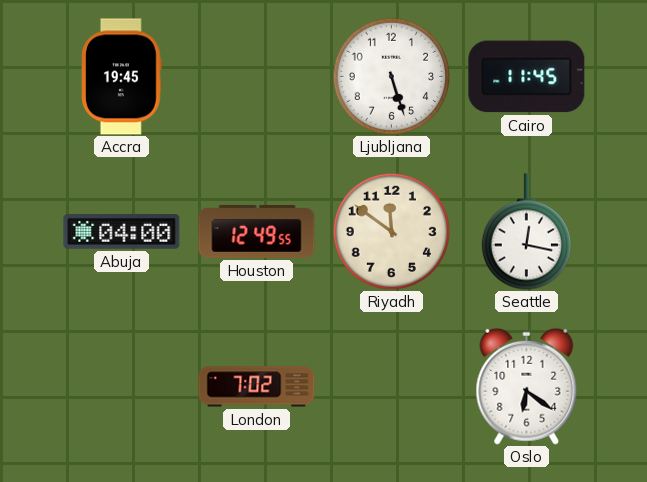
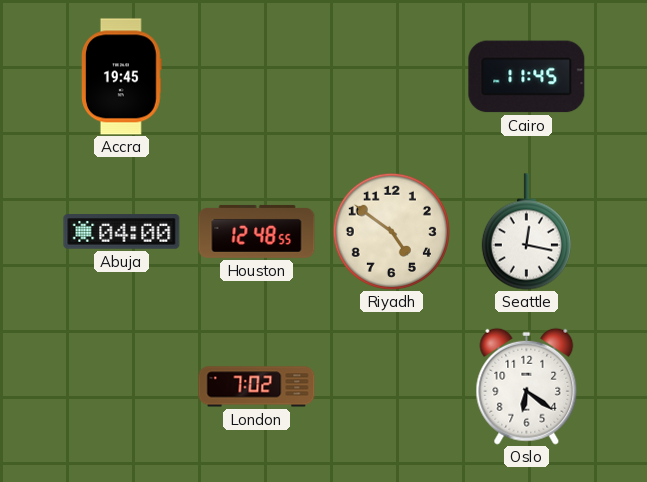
Ljubljana: 5:27 -> none (391, 76)
Houston: 12:49 -> 12:48 (257, 231)
Riyadh: 11:51 -> 4:51 (391, 231)
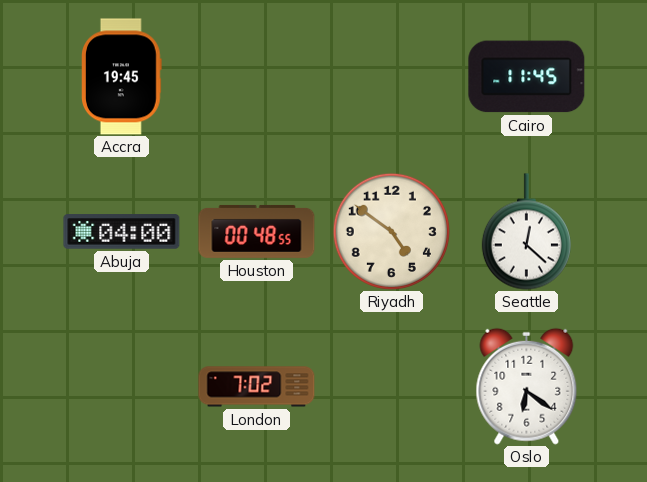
Houston: 12:48 -> 00:48 (257, 231)
Seattle: 12:17 -> 12:22 (526, 232)
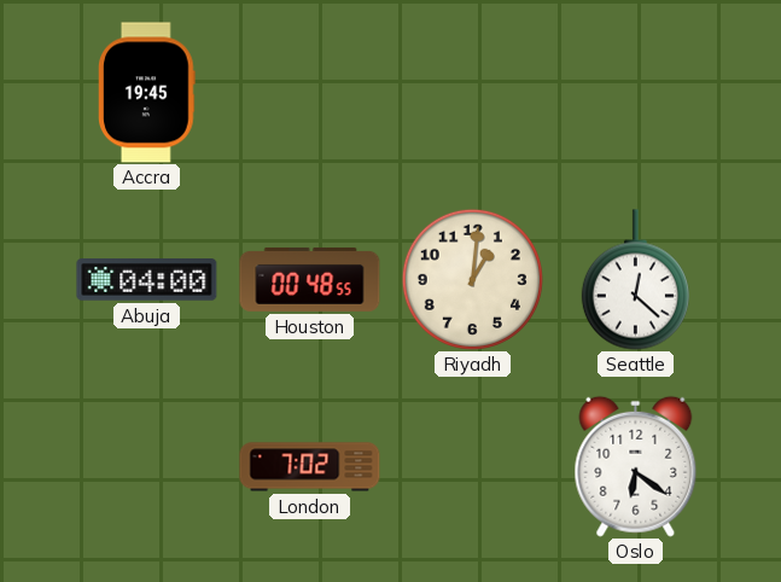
Cairo: 11:45 -> none (527, 77)
Riyadh: 4:51 -> 1:01 (472, 279)
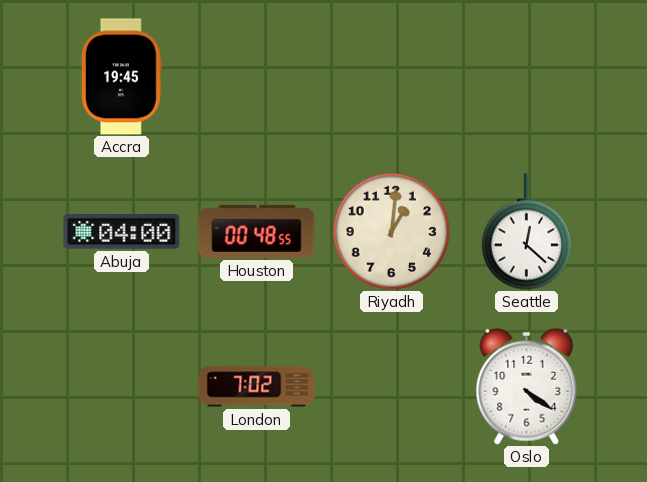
Oslo: 6:21 -> 4:21 (527, 386)
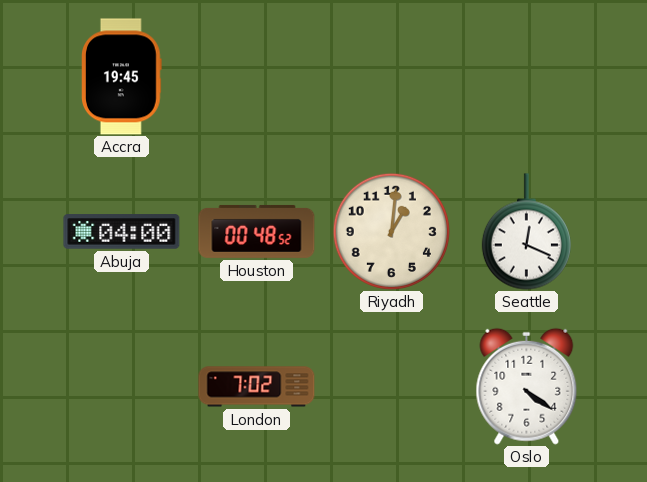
Houston: 00:48:55 -> 00:48:52 (257, 231)
Seattle: 12:22 -> 12:19 (526, 232)
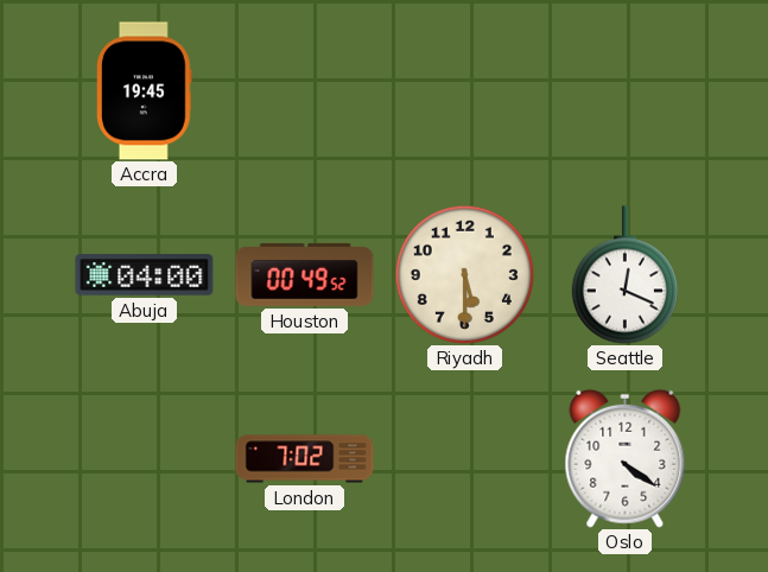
Houston: 00:48 -> 00:49 (305, 274)
Riyadh: 1:01 -> 5:30 (464, 274)
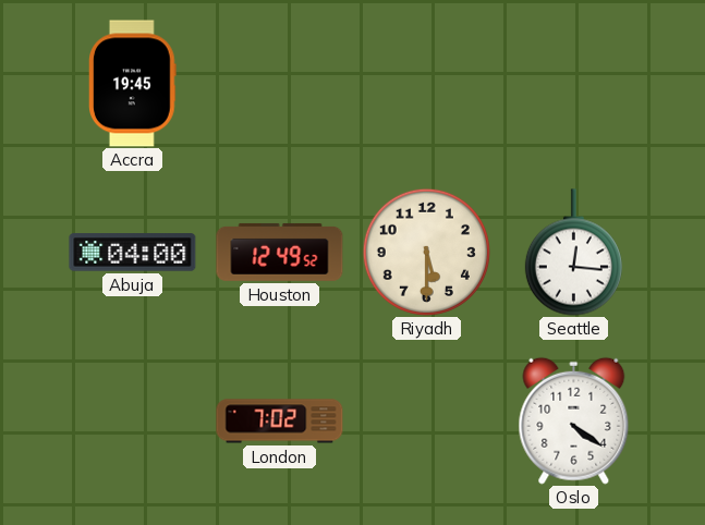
Houston: 00:49 -> 12:49 (280, 252)
Seattle: 12:19 -> 12:16 (573, 253)
